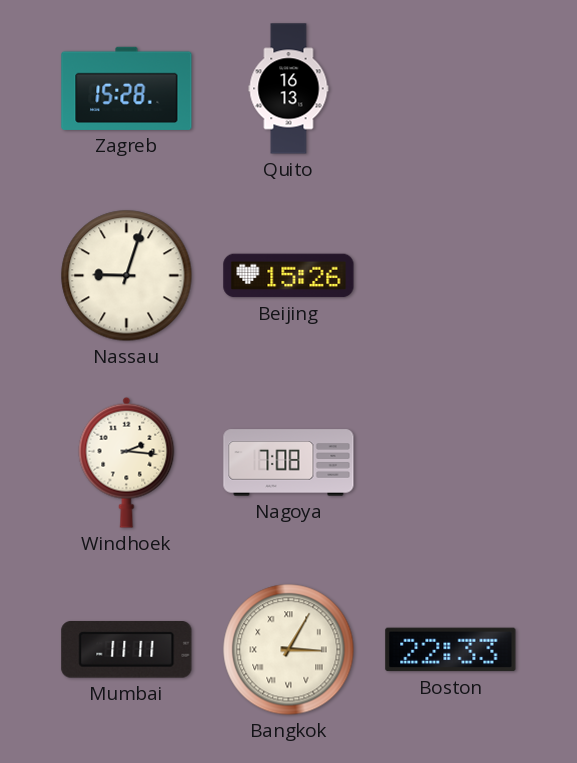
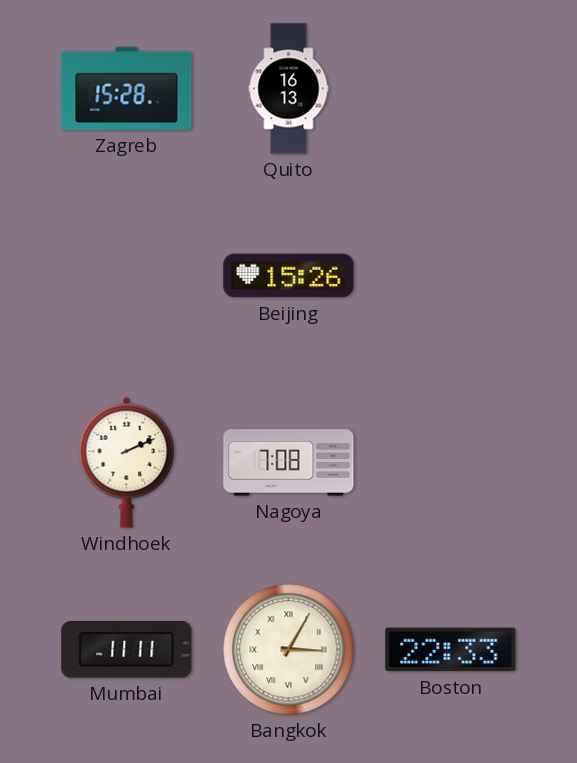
Nassau: 9:03 -> none (127, 276)
Windhoek: 2:16 -> 2:11 (127, 462)
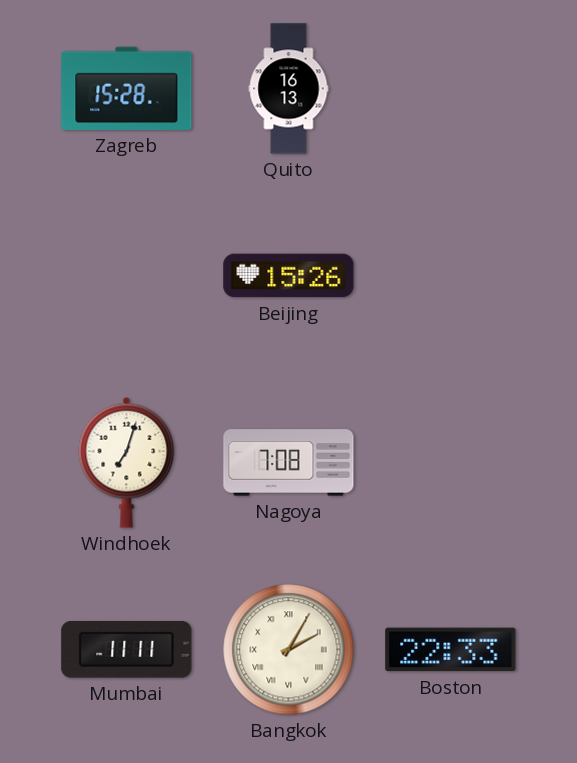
Windhoek: 2:11 -> 7:03 (127, 462)
Bangkok: 3:05 -> 2:05 (289, 650)
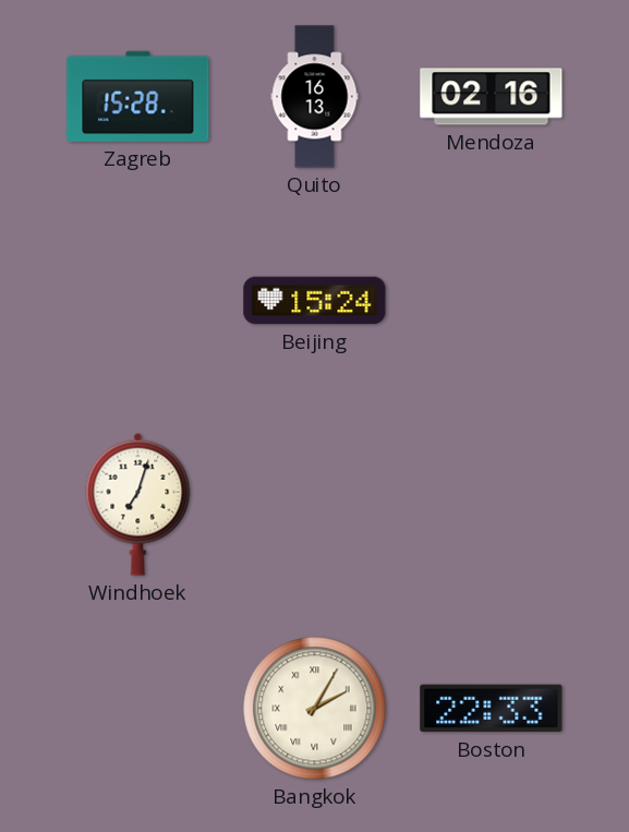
Mendoza: none -> 02:16 (492, 97)
Beijing: 15:26 -> 15:24 (315, 301)
Nagoya: 7:08 -> none (289, 463)
Mumbai: 11:11 -> none (127, 650)
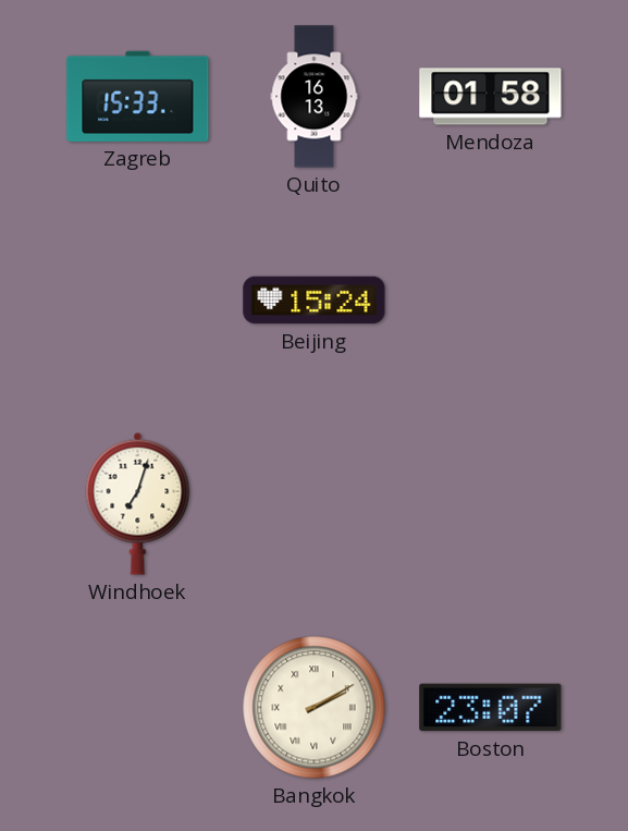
Zagreb: 15:28 -> 15:33 (138, 96)
Mendoza: 02:16 -> 01:58 (491, 97)
Bangkok: 2:05 -> 2:10 (315, 708)
Boston: 22:33 -> 23:07 (491, 708)
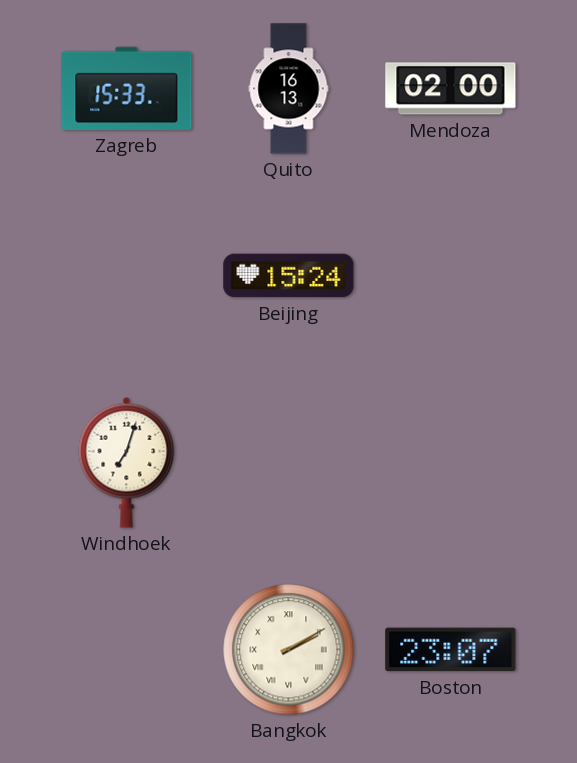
Mendoza: 01:58 -> 02:00 (451, 89)
